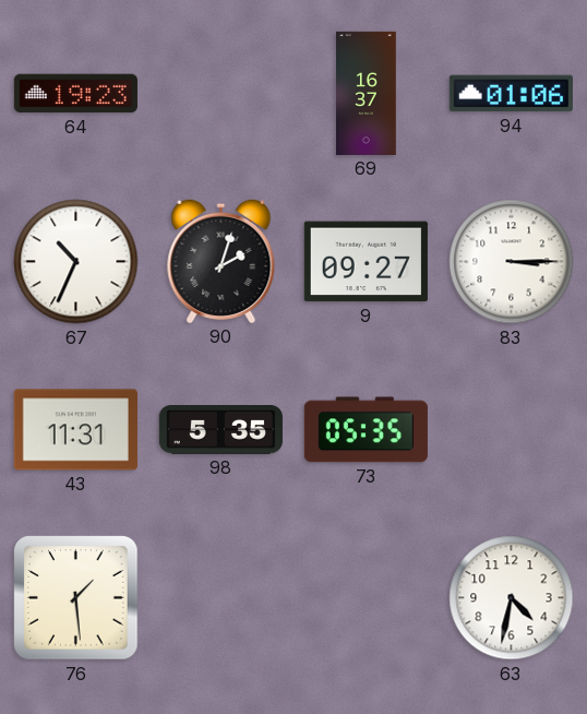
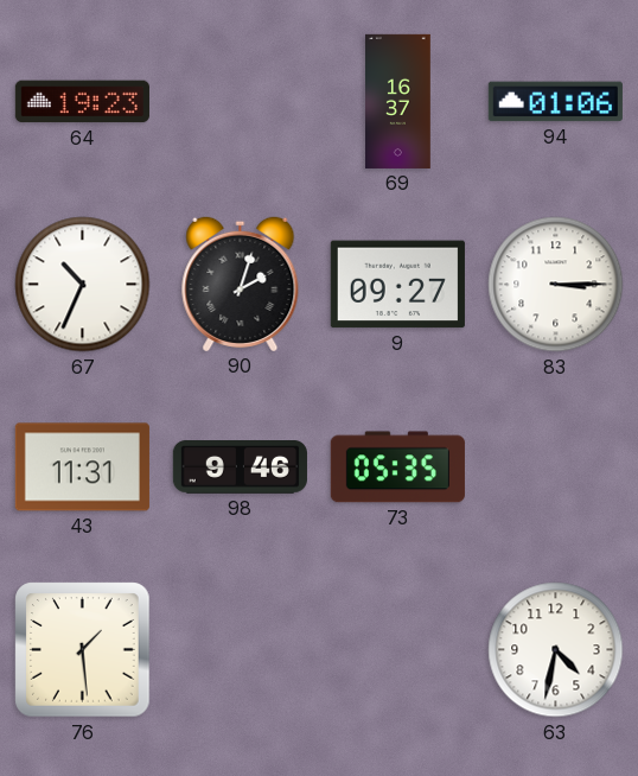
98: 5:35 -> 9:46 (240, 467)
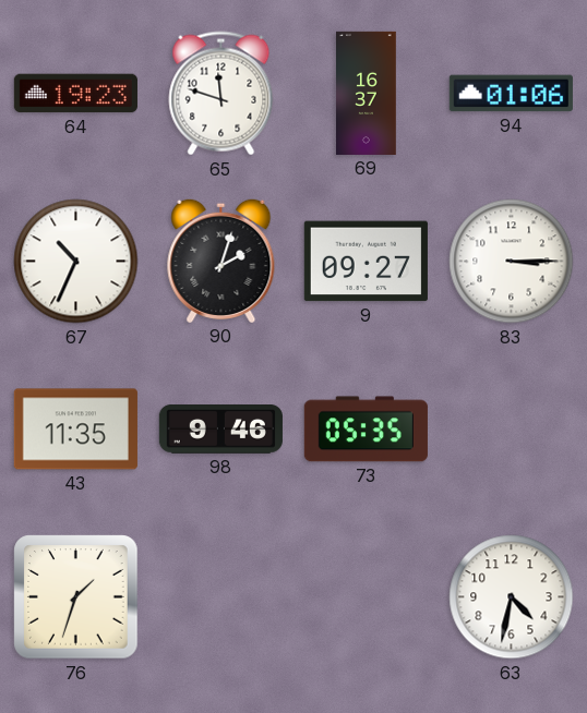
65: none -> 11:48 (221, 94)
43: 11:31 -> 11:35 (75, 430)
76: 1:29 -> 1:33 (76, 597)
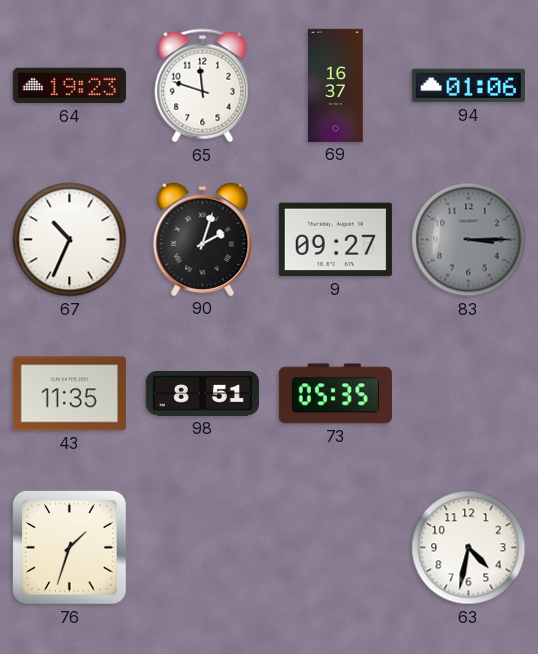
83 dial: white -> grey (469, 240)
98: 9:46 -> 8:51 (202, 394)
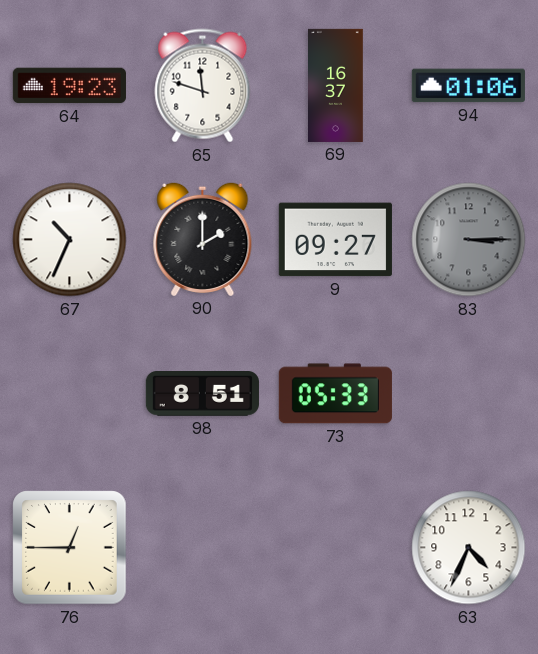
90: 2:03 -> 2:00 (203, 239)
43: 11:35 -> none (69, 394)
73: 05:35 -> 05:33 (335, 394)
76: 1:33 -> 12:45 (70, 548)
63: 4:32 -> 4:34 (469, 548)
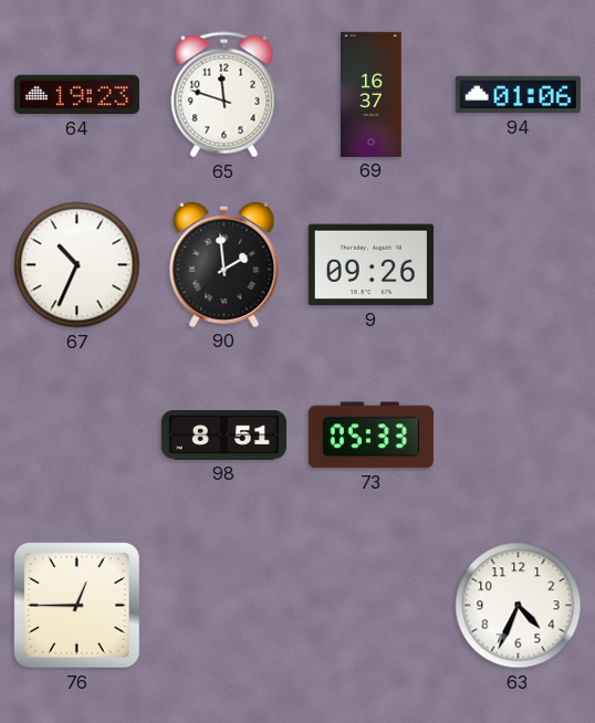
90: 2:00 -> 1:59 (225, 264)
9: 09:27 -> 09:26 (370, 265)
83: 3:15 -> none (469, 240)
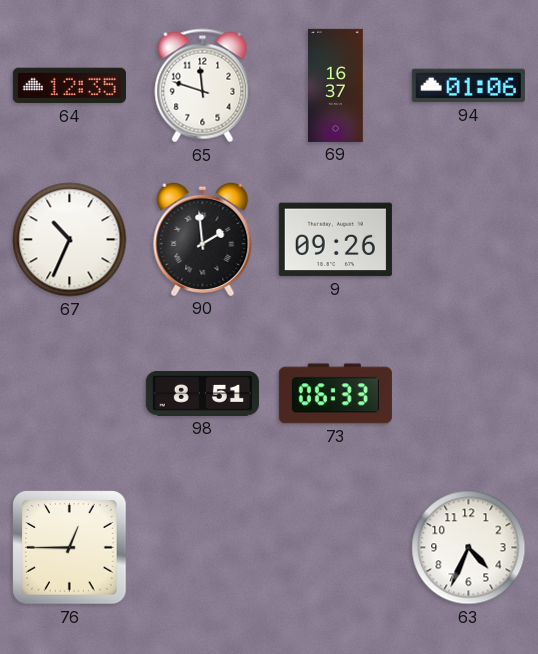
64: 19:23 -> 12:35 (69, 86)
73: 05:33 -> 06:33 (335, 394)
